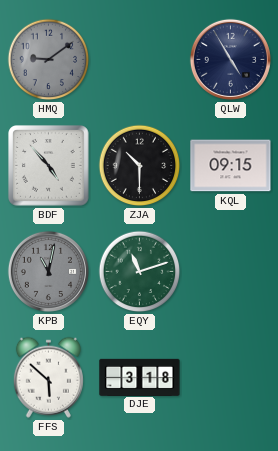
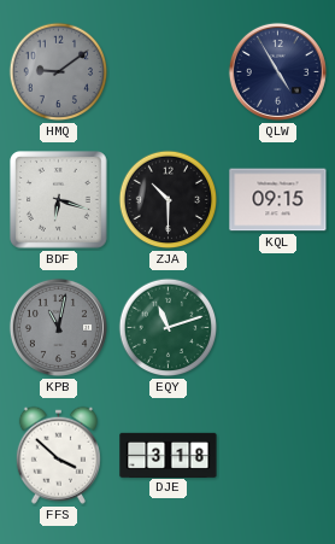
BDF: 4:53 -> 6:18 (59, 200)
FFS: 5:52 -> 3:52 (58, 455)
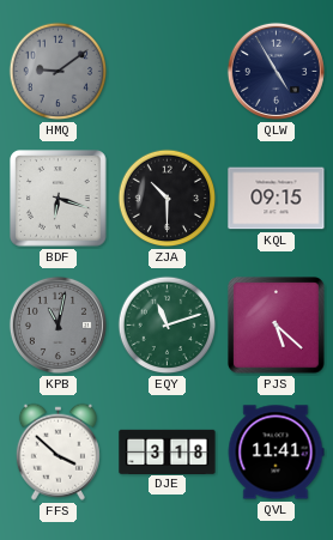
PJS: none -> 5:22 (277, 326)
QVL: none -> 11:41 (276, 453)
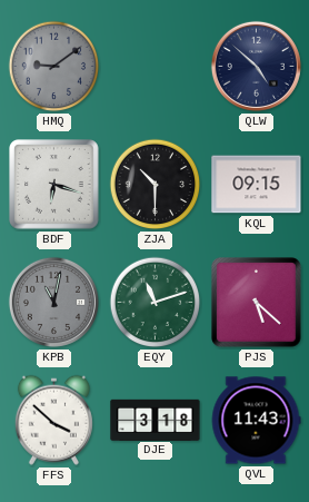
QLW: 4:55 -> 4:52 (256, 66)
QVL: 11:41 -> 11:43 (256, 421)
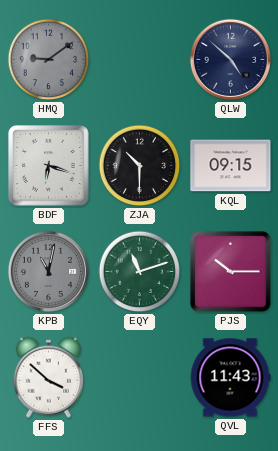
PJS: 5:22 -> 10:15 (231, 272)
DJE: 3:18 -> none (156, 420)
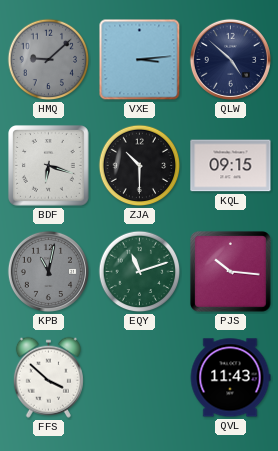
HMQ: 9:09 -> 9:08 (49, 60)
VXE: none -> 3:14 (140, 60)
PJS: 10:15 -> 10:16 (231, 272)
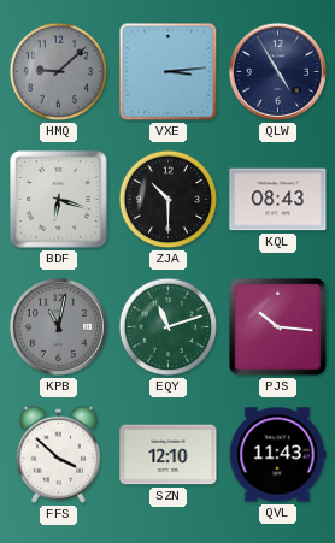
QLW: 4:52 -> 4:55 (277, 71)
KQL: 09:15 -> 08:43 (278, 200)
SZN: none -> 12:10 (169, 455)
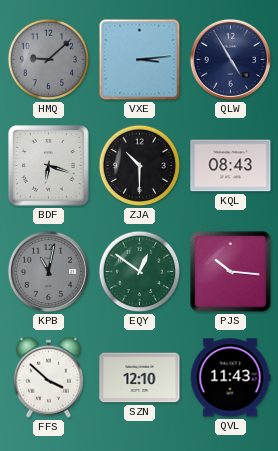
EQY: 11:12 -> 12:51 (140, 272)
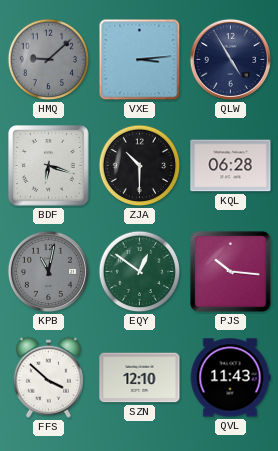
KQL: 08:43 -> 06:28 (231, 166)
